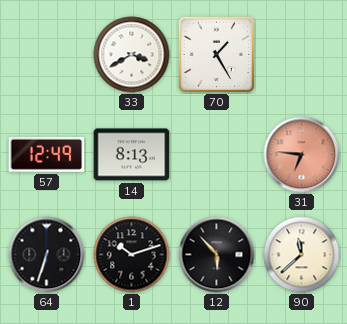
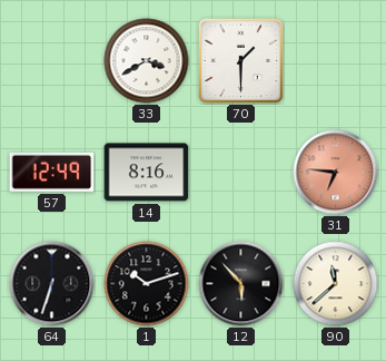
70: 1:25 -> 1:30 (240, 60)
14: 8:13 -> 8:16 (147, 173)
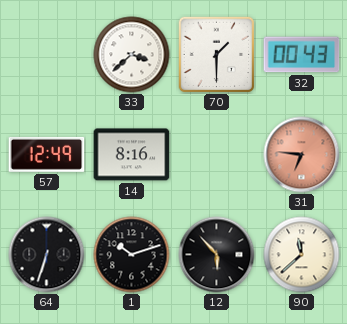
33: 3:40 -> 3:38 (132, 55)
32: none -> 00:43 (302, 55)
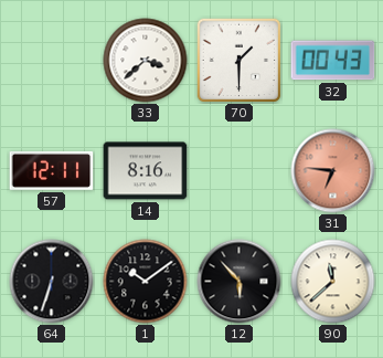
57: 12:49 -> 12:11 (52, 170)
1: 10:12 -> 10:09 (146, 282)
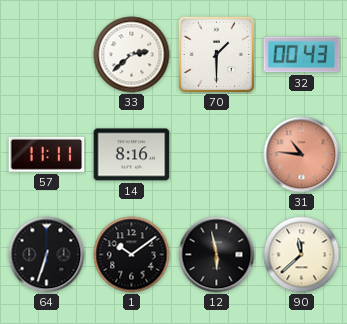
33: 3:38 -> 2:38 (132, 55)
57: 12:11 -> 11:11 (47, 154)
31: 6:46 -> 10:46 (302, 155)
12: 5:53 -> 5:58 (217, 255)
